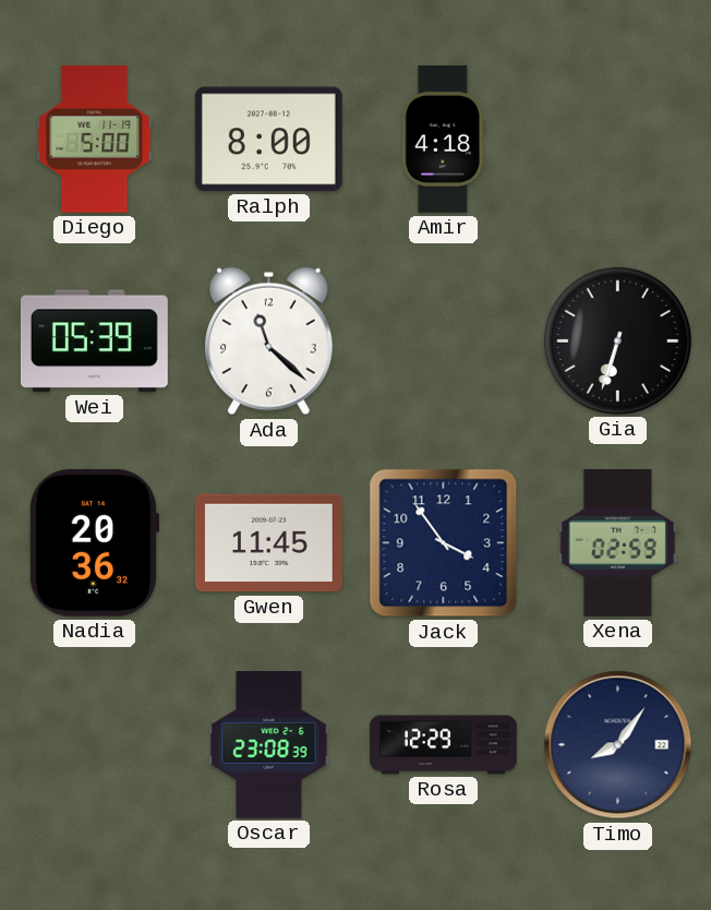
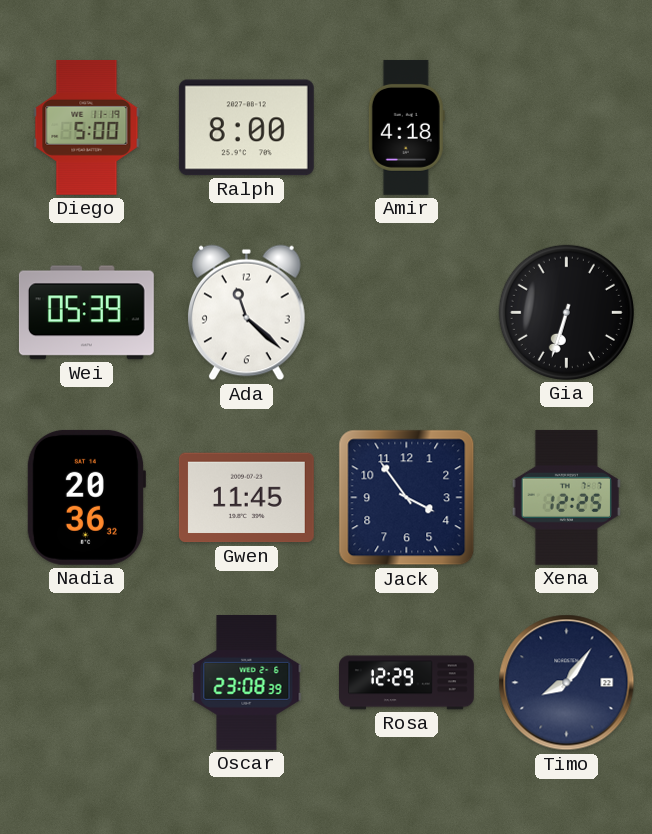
Xena: 02:59 -> 12:25 (566, 497)
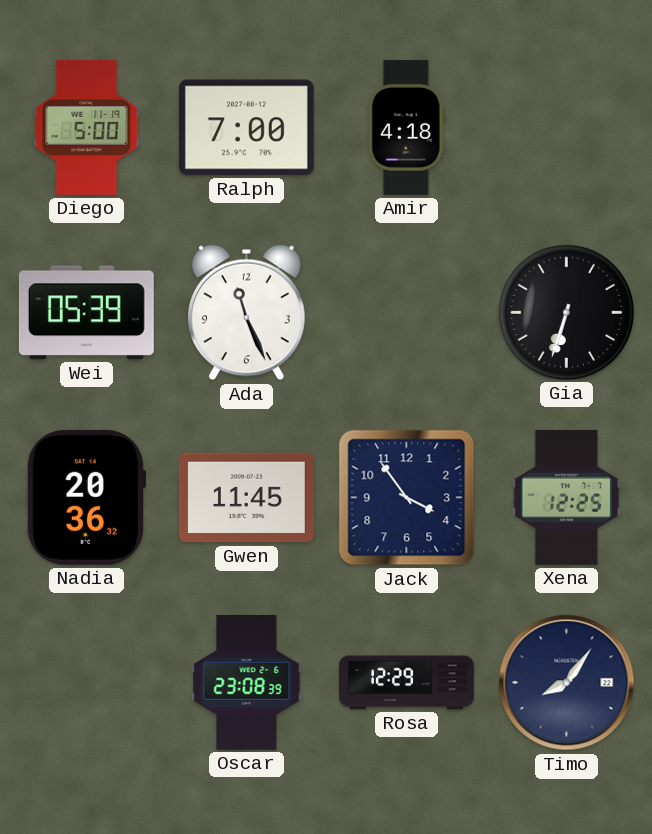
Ralph: 8:00 -> 7:00 (246, 128)
Ada: 11:22 -> 11:26 (246, 313)
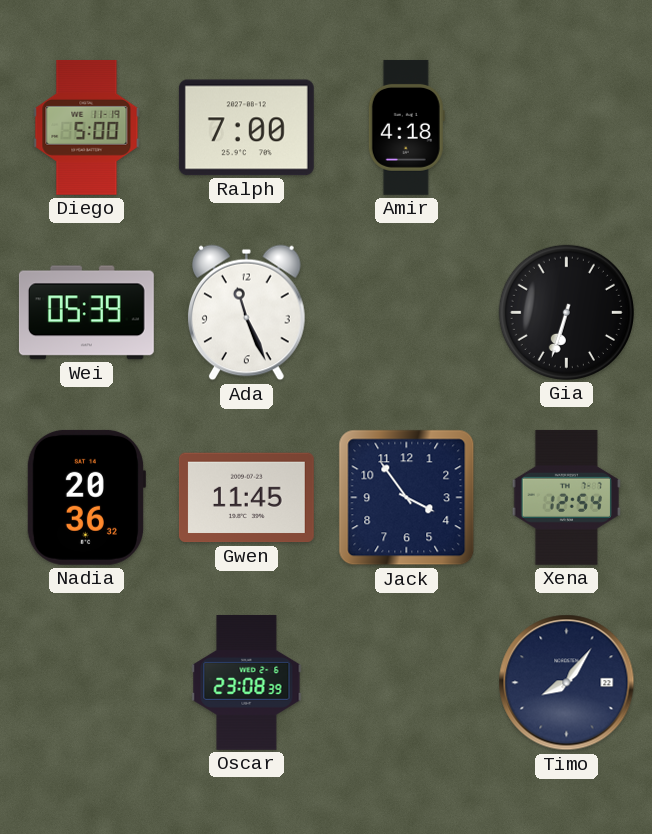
Xena: 12:25 -> 12:54 (566, 497)
Rosa: 12:29 -> none (407, 683)
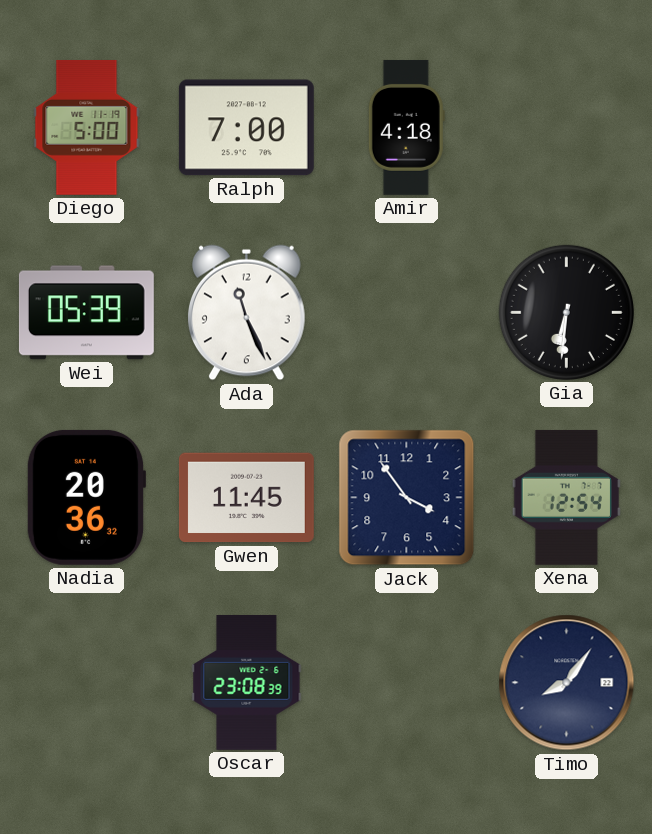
Gia: 6:33 -> 6:31 (566, 312)
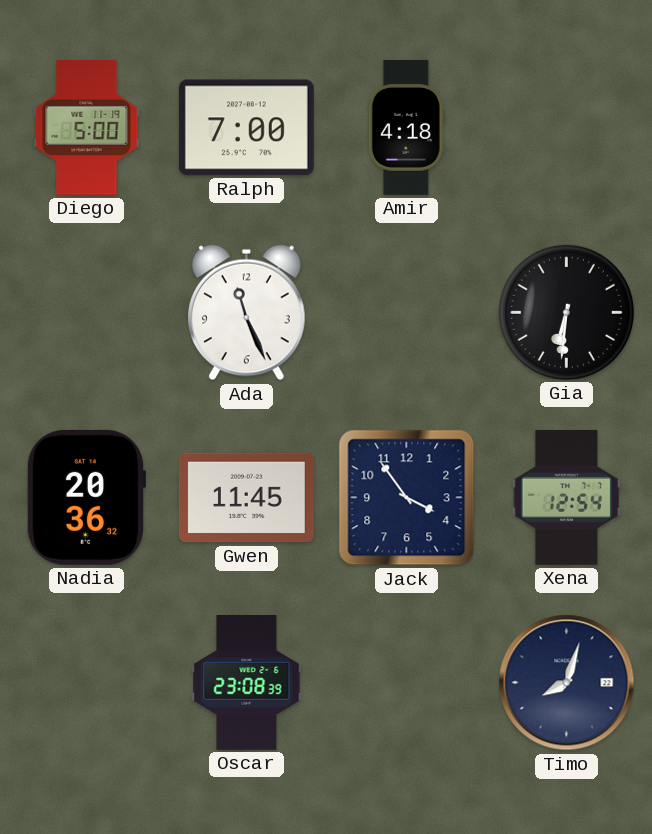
Wei: 05:39 -> none (86, 313)
Timo: 8:06 -> 8:03 (567, 683)
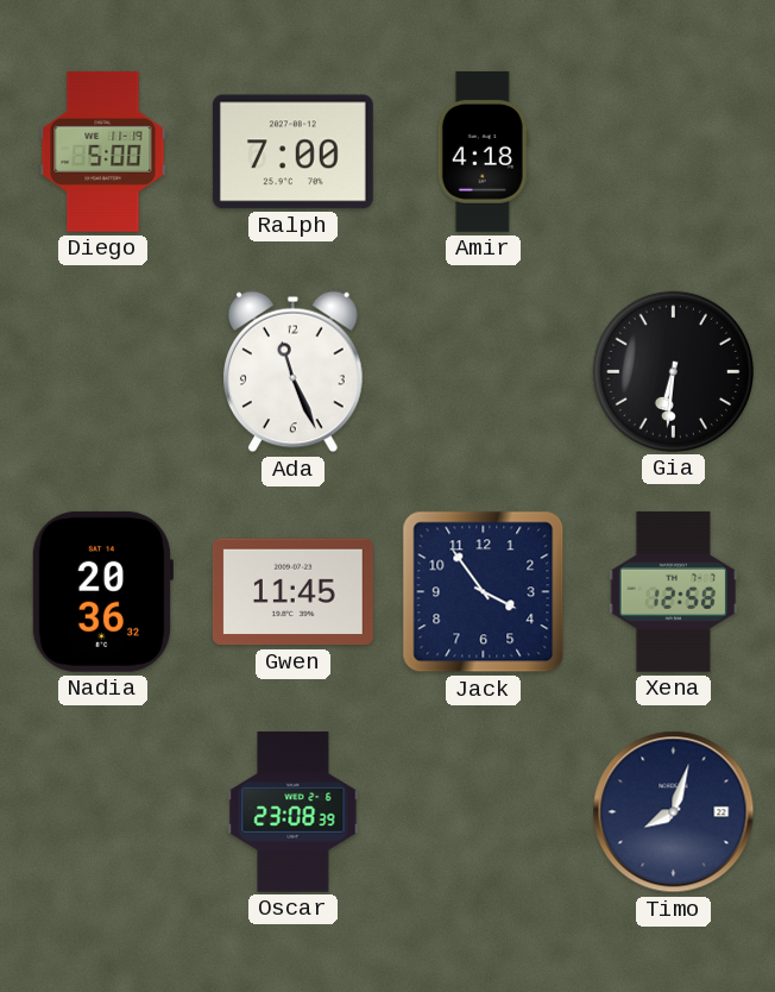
Xena: 12:54 -> 12:58 (673, 591)
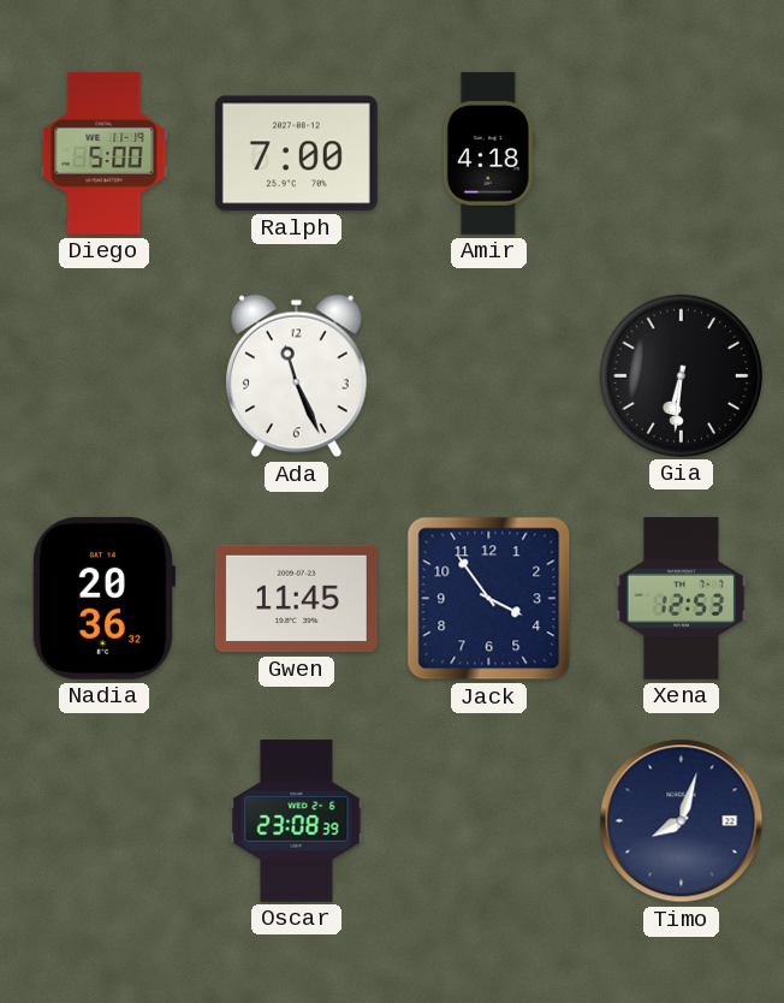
Xena: 12:58 -> 12:53 (681, 598)
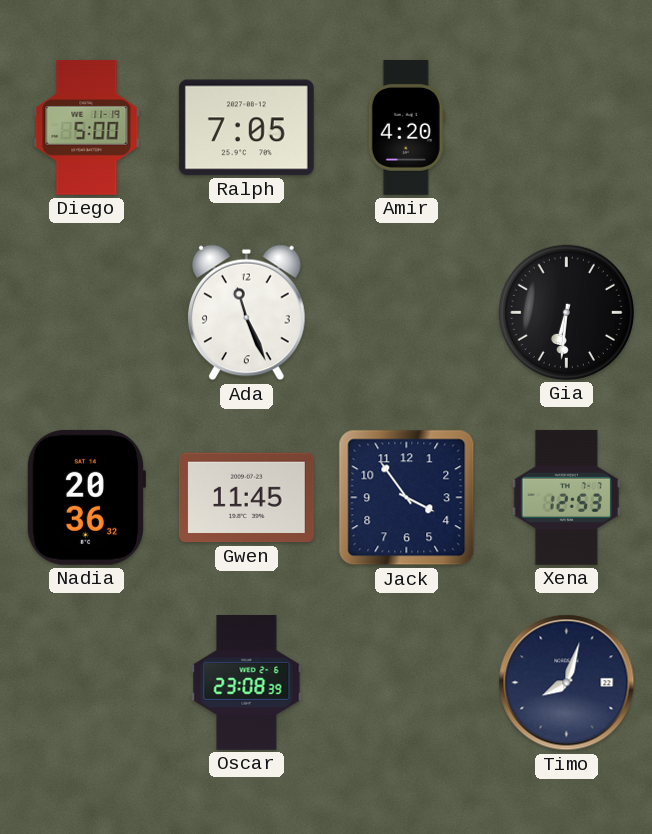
Ralph: 7:00 -> 7:05 (246, 128)
Amir: 4:18 -> 4:20 (406, 127)
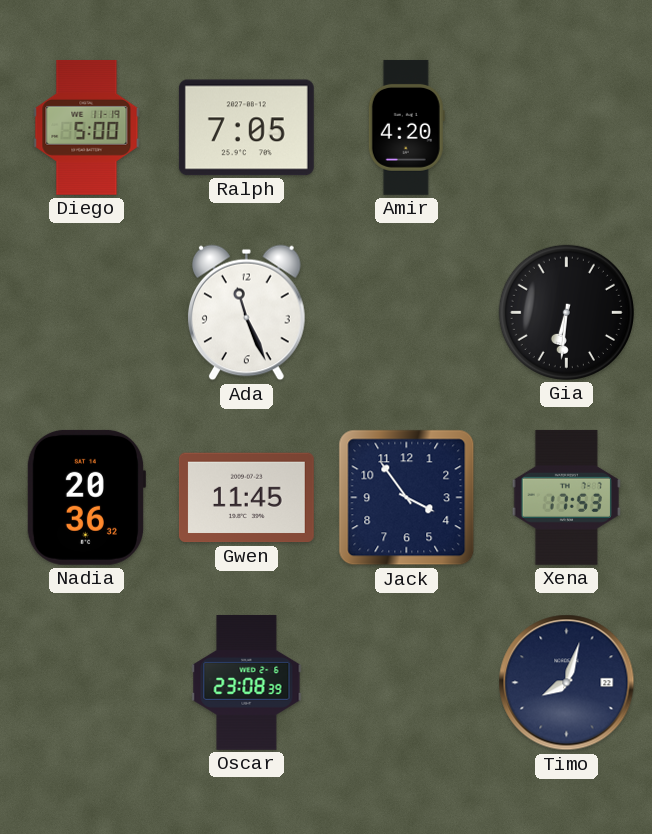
Xena: 12:53 -> 17:53 (566, 497)
